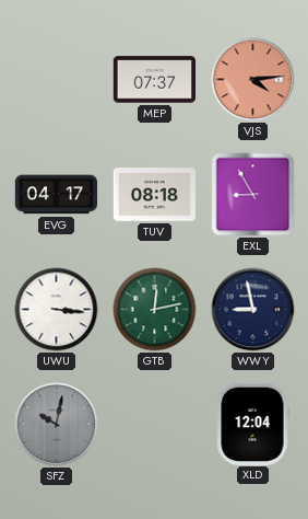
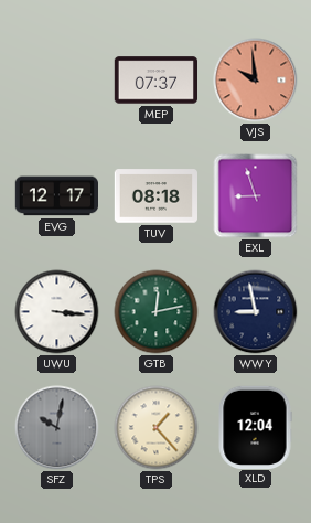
VJS: 4:14 -> 9:59 (256, 81)
EVG: 04:17 -> 12:17 (56, 196)
EXL: 8:55 -> 8:57 (256, 196)
TPS: none -> 1:23 (157, 428)
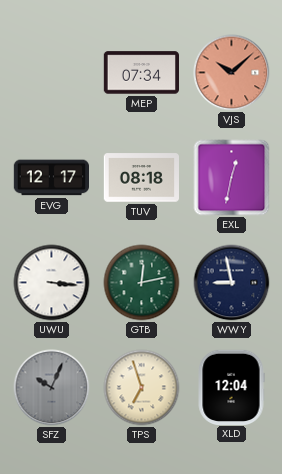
MEP: 07:37 -> 07:34 (141, 73)
VJS: 9:59 -> 10:08 (232, 73)
EXL: 8:57 -> 12:32 (232, 178)
SFZ: 10:02 -> 10:04 (52, 388)
TPS: 1:23 -> 6:57 (142, 388)
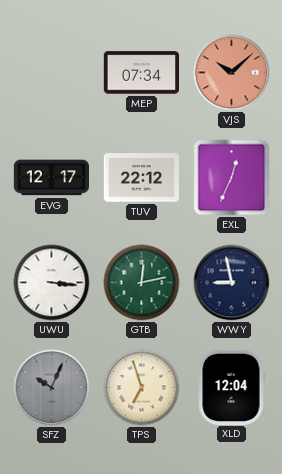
TUV: 08:18 -> 22:12 (141, 178)
EXL: 12:32 -> 12:34 (232, 178)
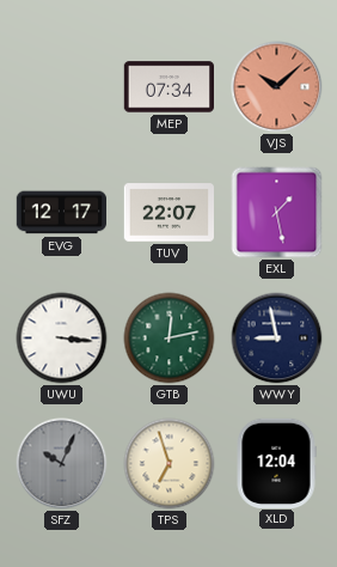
TUV: 22:12 -> 22:07 (168, 213)
EXL: 12:34 -> 1:28 (277, 213)
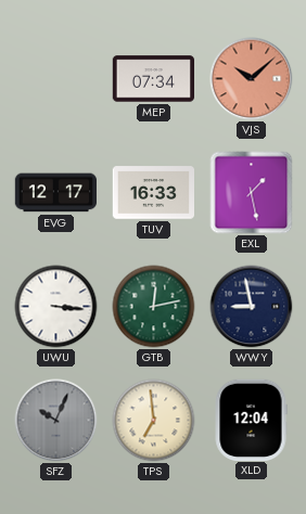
TUV: 22:07 -> 16:33 (153, 193)
TPS: 6:57 -> 6:59 (154, 421)
